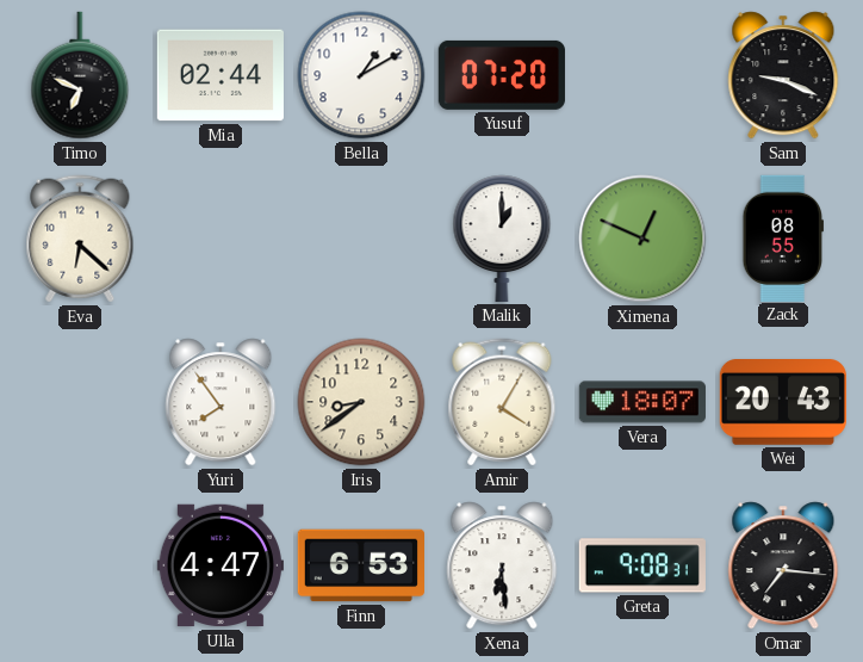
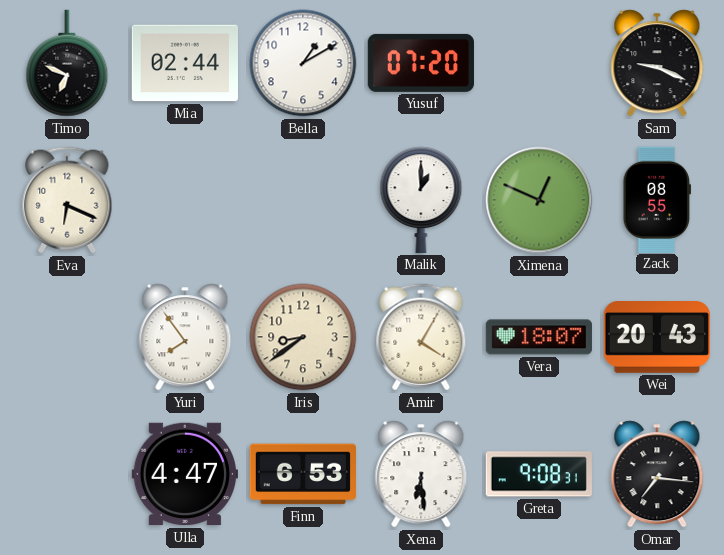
Eva: 6:22 -> 6:19 (67, 200)
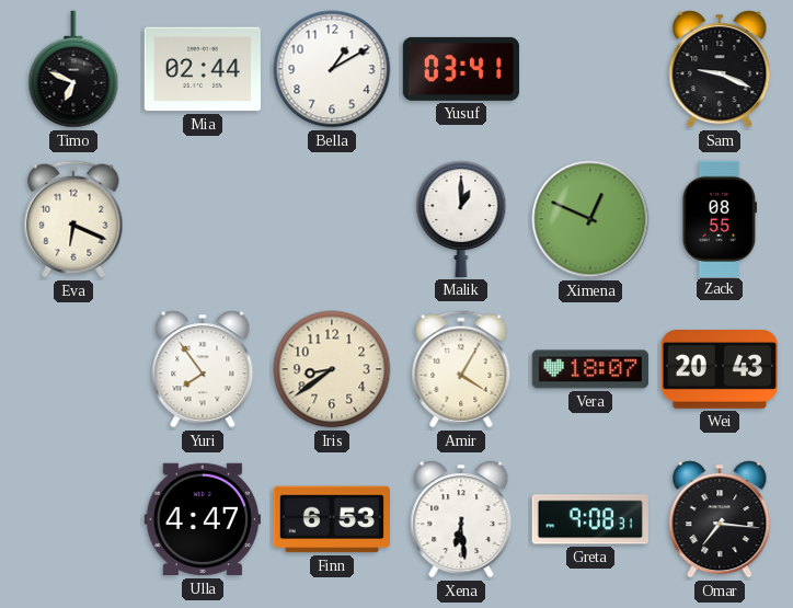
Yusuf: 07:20 -> 03:41 (461, 69)
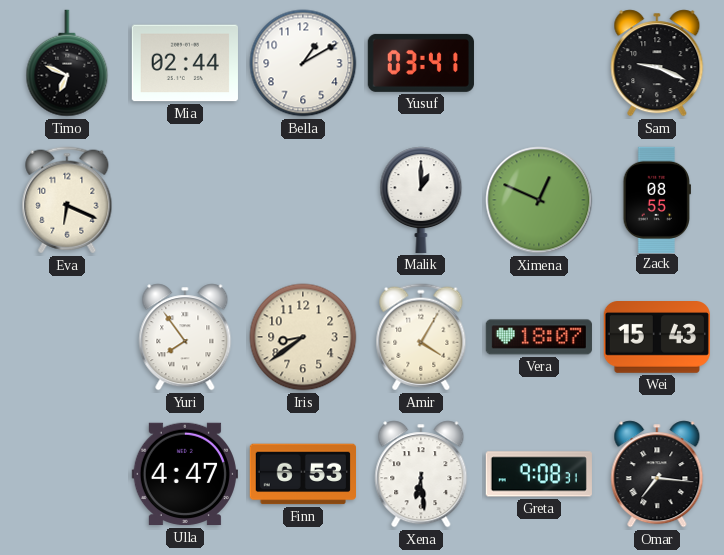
Wei: 20:43 -> 15:43 (657, 338)
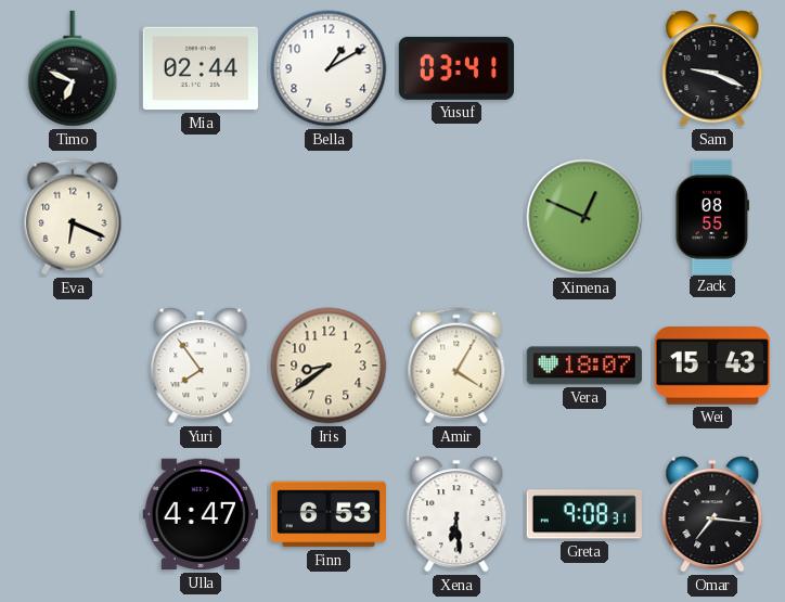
Malik: 1:00 -> none (421, 200)
